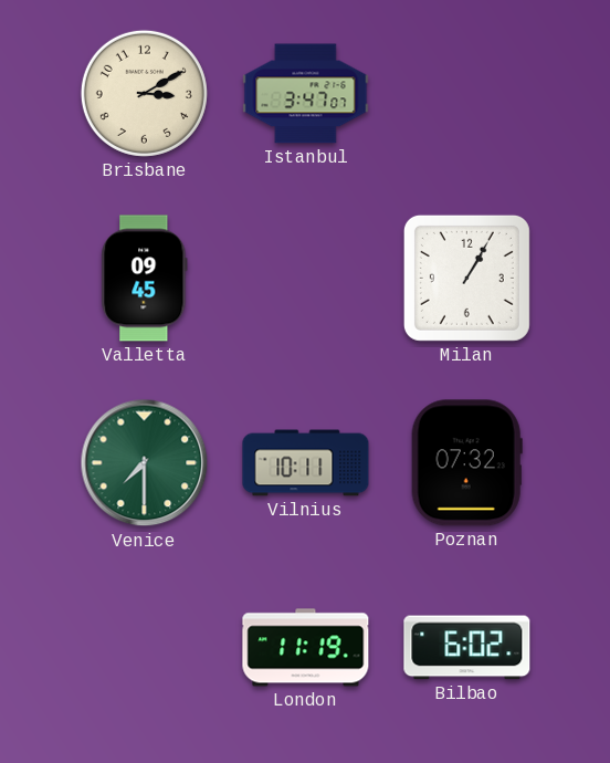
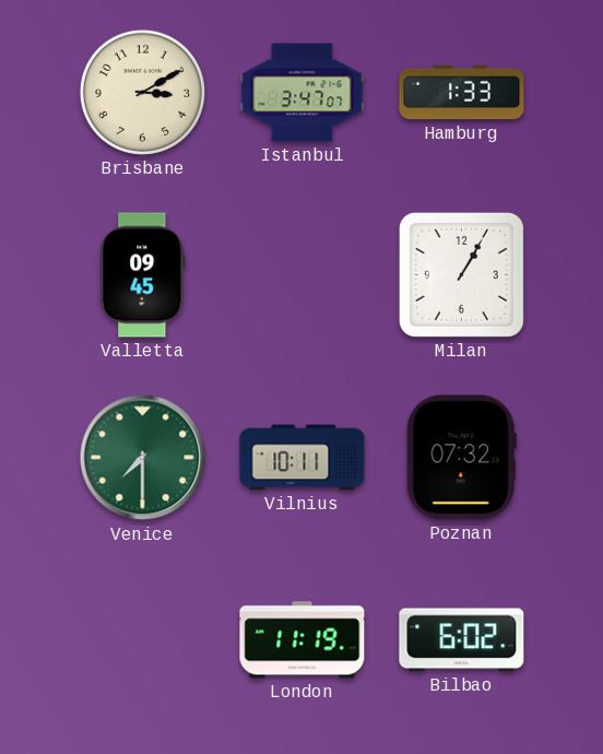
Hamburg: none -> 1:33 (462, 93)
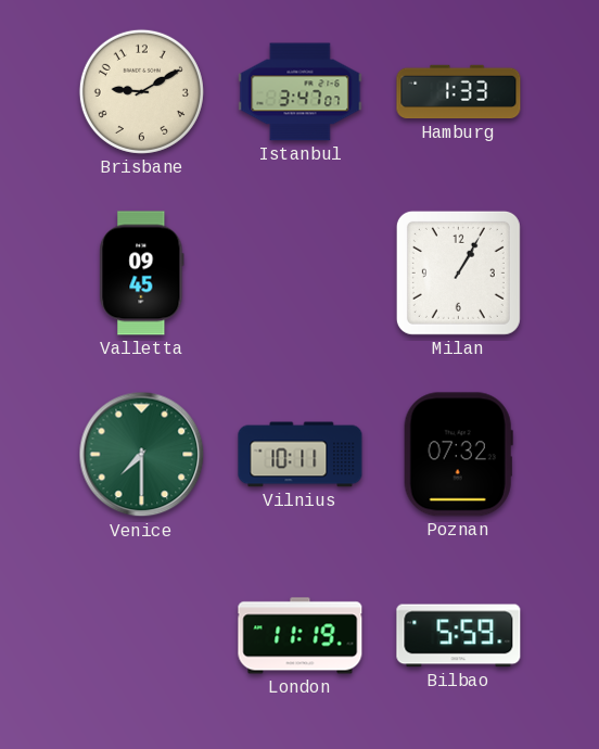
Brisbane: 3:10 -> 9:10 (141, 91)
Bilbao: 6:02 -> 5:59 (459, 636)
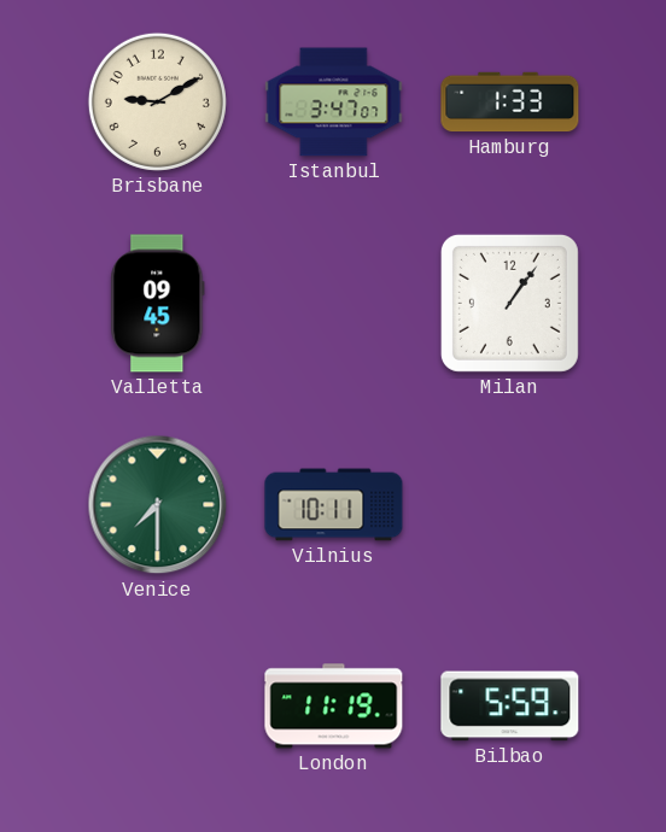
Milan: 1:05 -> 1:06 (509, 303)
Poznan: 07:32 -> none (458, 455)
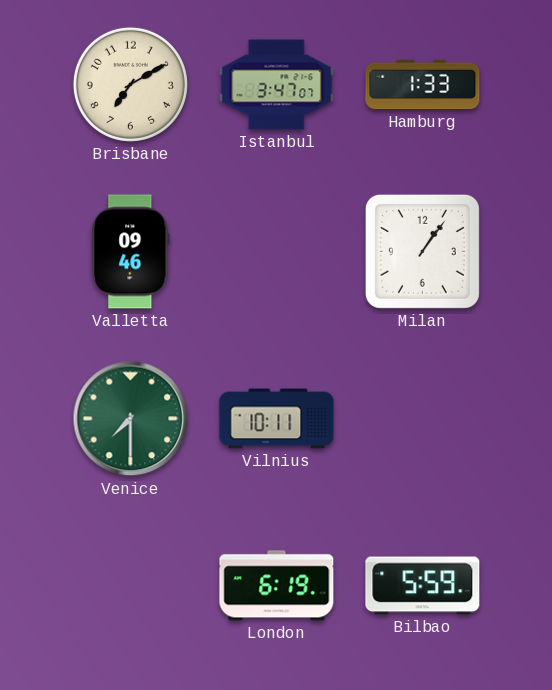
Brisbane: 9:10 -> 7:10 (130, 84)
Valletta: 09:45 -> 09:46 (131, 252)
London: 11:19 -> 6:19 (277, 586)
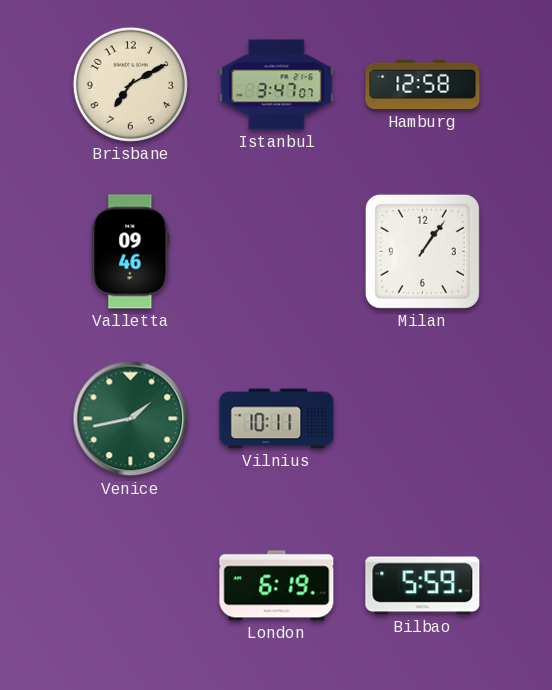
Hamburg: 1:33 -> 12:58 (423, 85)
Venice: 7:30 -> 1:43 (131, 419)
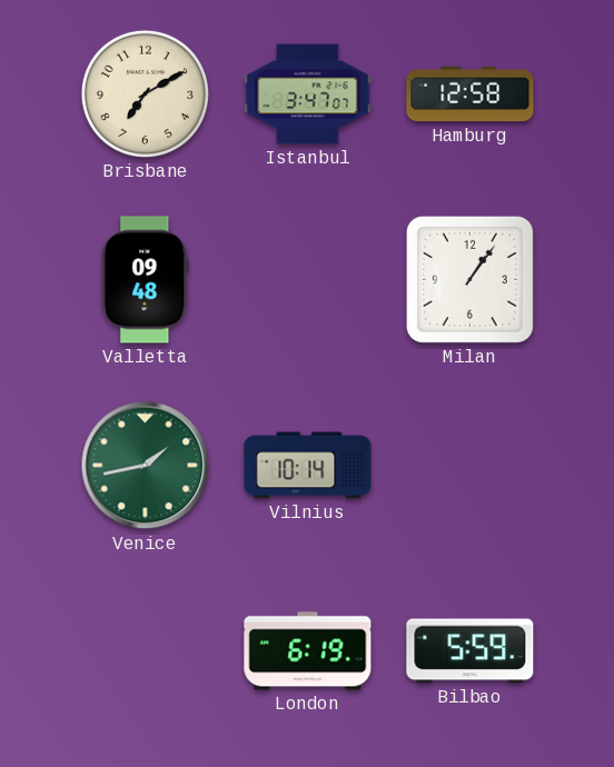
Valletta: 09:46 -> 09:48 (146, 280)
Vilnius: 10:11 -> 10:14 (308, 466)
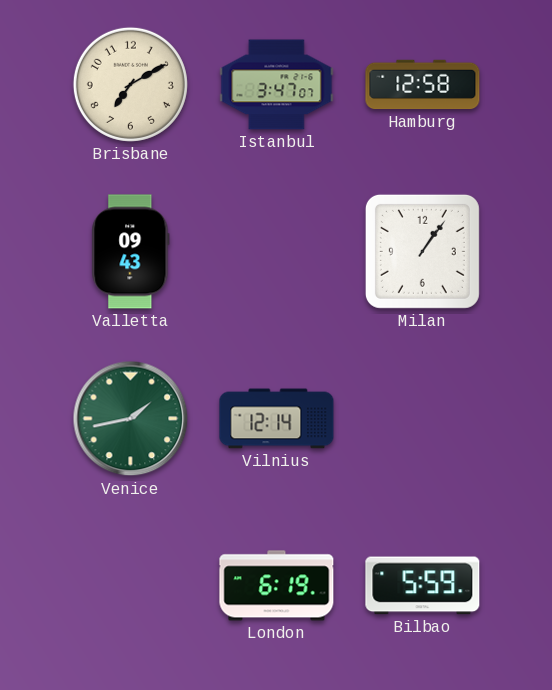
Valletta: 09:48 -> 09:43 (131, 252)
Vilnius: 10:14 -> 12:14 (277, 419)
